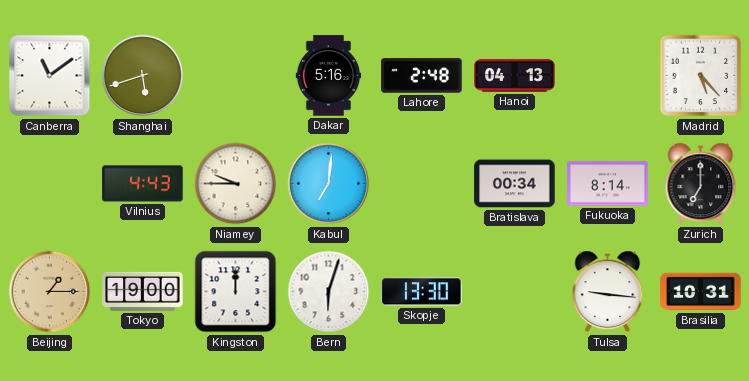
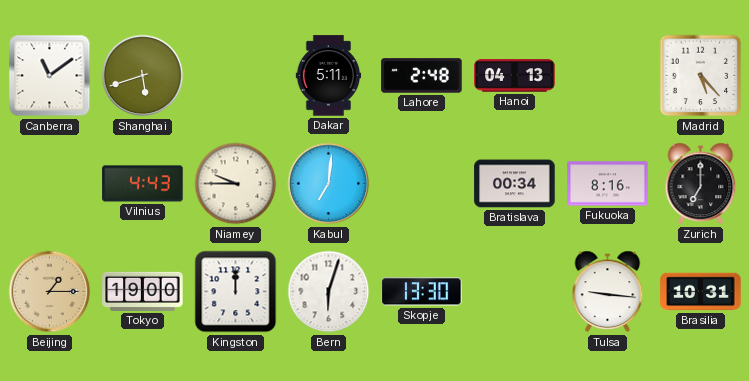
Dakar: 5:16 -> 5:11 (329, 76)
Fukuoka: 8:14 -> 8:16 (608, 184)
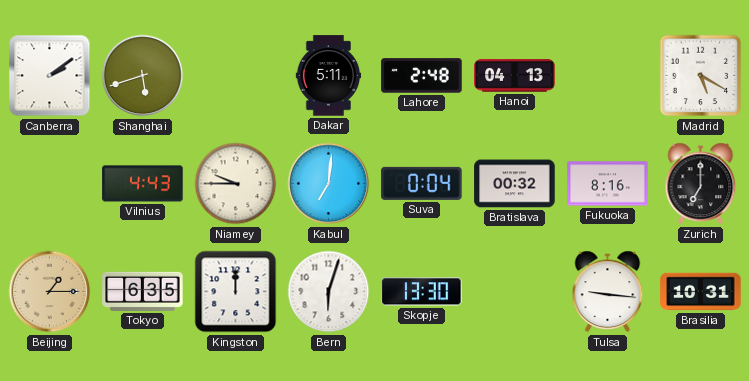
Canberra: 11:09 -> 2:09 (50, 76)
Madrid: 5:23 -> 5:20 (701, 76)
Suva: none -> 0:04 (422, 183)
Bratislava: 00:34 -> 00:32 (515, 184)
Tokyo: 19:00 -> 6:35 (143, 291)
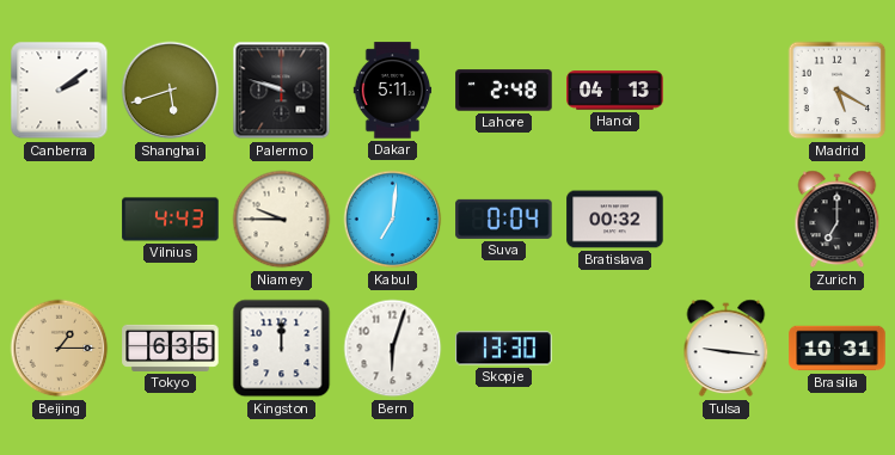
Palermo: none -> 9:48 (282, 91)
Fukuoka: 8:16 -> none (608, 184)
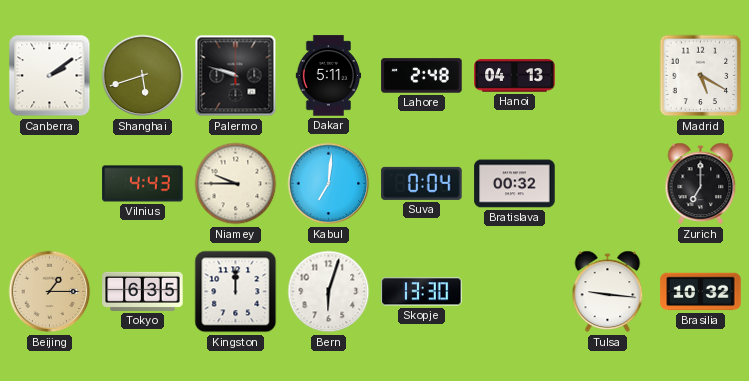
Brasilia: 10:31 -> 10:32 (701, 292)
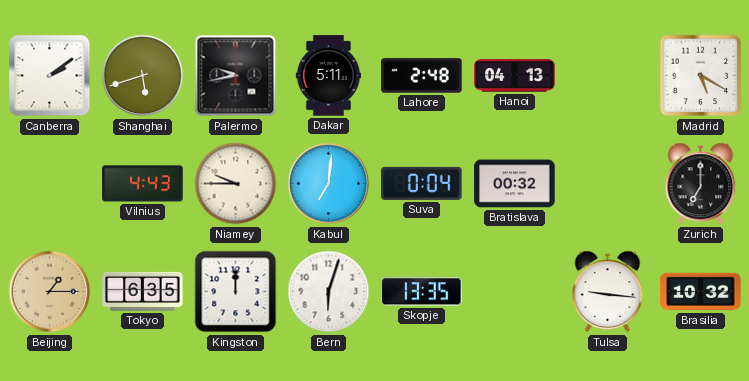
Palermo: 9:48 -> 9:43 (236, 76)
Skopje: 13:30 -> 13:35 (422, 292)
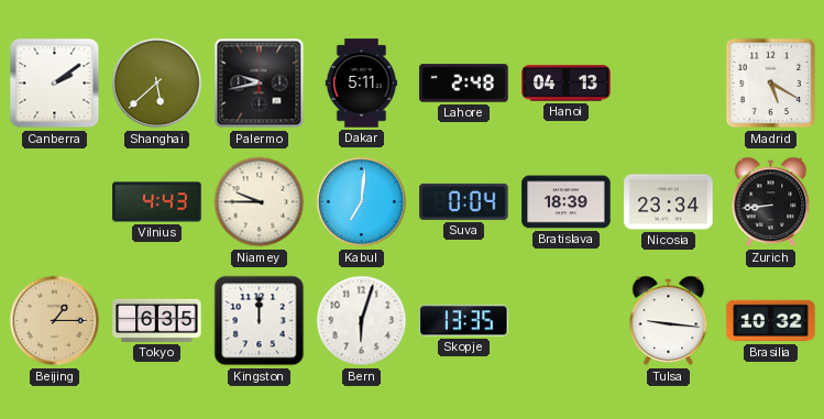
Shanghai: 5:42 -> 5:38 (157, 84)
Bratislava: 00:32 -> 18:39 (567, 202)
Nicosia: none -> 23:34 (669, 202)
Zurich: 7:00 -> 8:44 (771, 202)
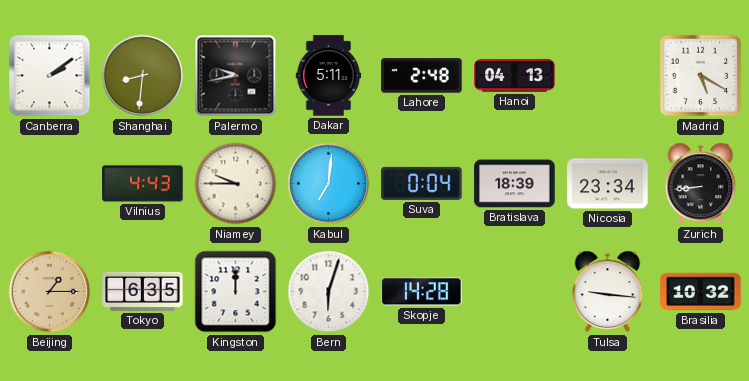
Shanghai: 5:38 -> 8:31 (143, 76)
Skopje: 13:35 -> 14:28 (422, 292)
